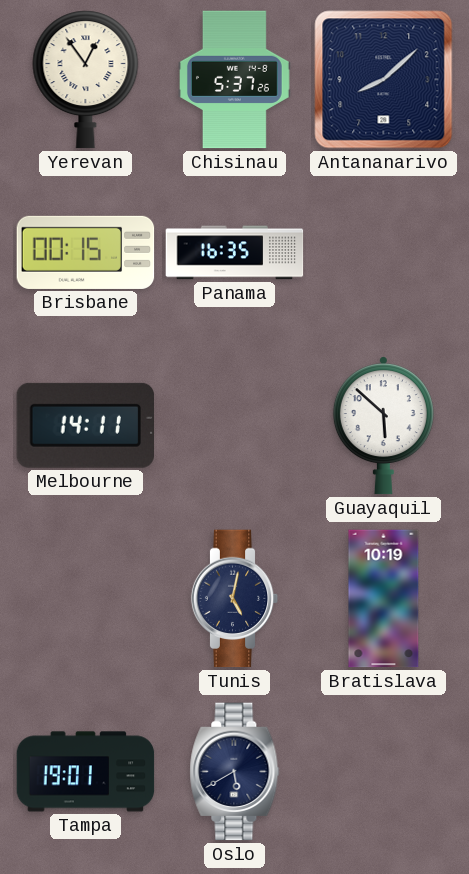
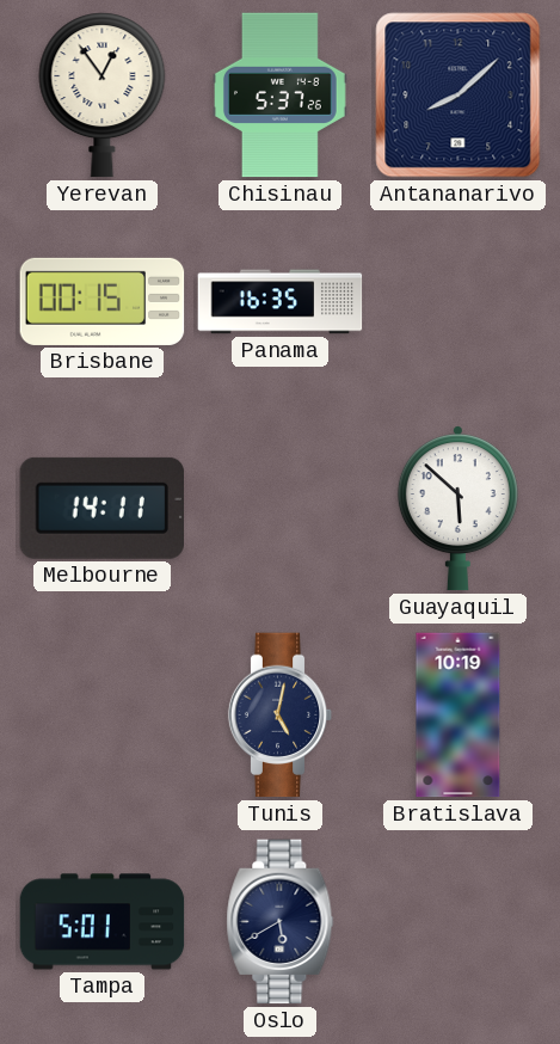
Tampa: 19:01 -> 5:01 (103, 922)
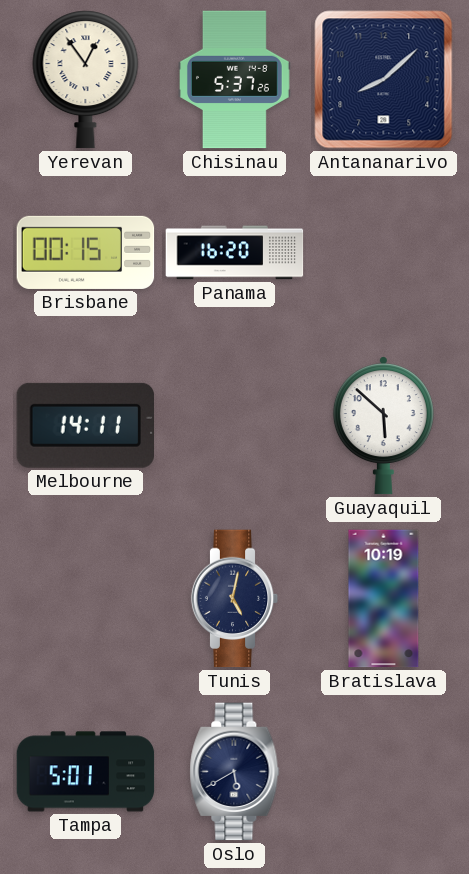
Panama: 16:35 -> 16:20 (235, 253)
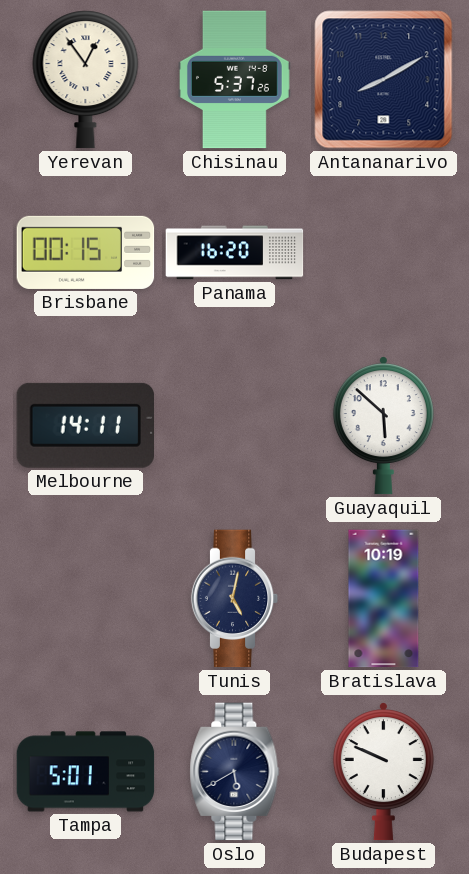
Antananarivo: 8:08 -> 8:10 (384, 80)
Budapest: none -> 9:49 (383, 772)
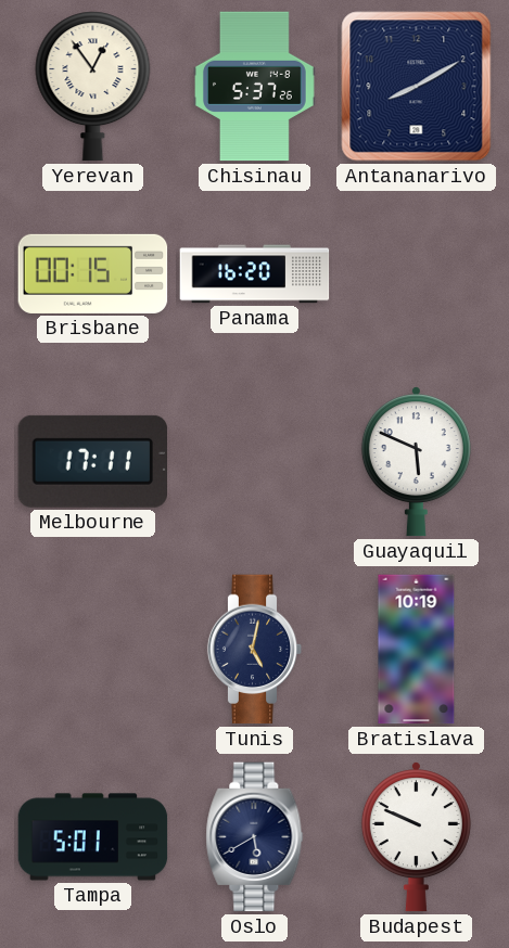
Melbourne: 14:11 -> 17:11 (92, 461)
Guayaquil: 5:52 -> 5:49 (416, 462)
